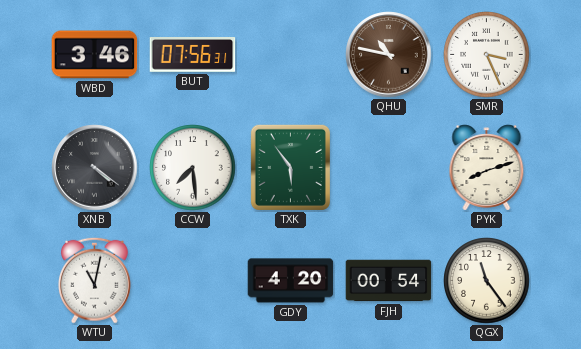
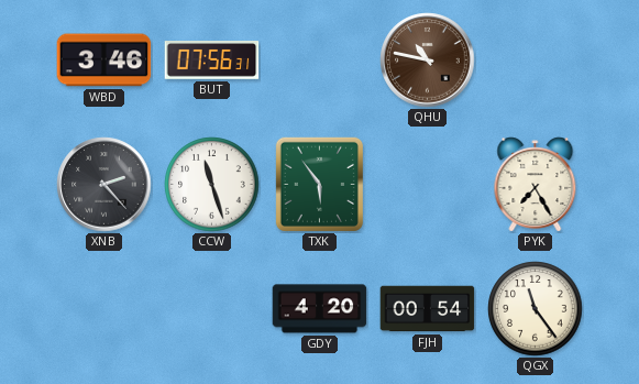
SMR: 3:26 -> none (487, 55)
XNB: 4:21 -> 2:23 (104, 185)
CCW: 7:29 -> 11:27 (212, 185)
PYK: 8:12 -> 7:25 (536, 185)
WTU: 11:02 -> none (94, 280)
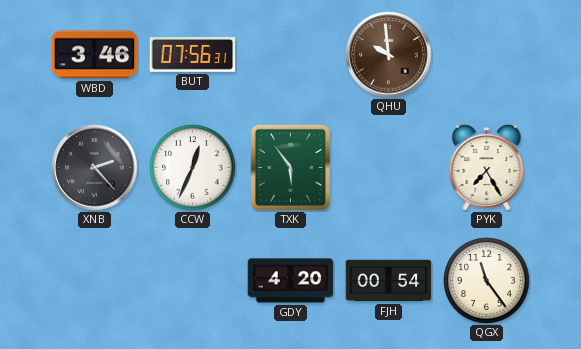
QHU: 10:47 -> 9:59 (389, 55)
CCW: 11:27 -> 12:34 (193, 168)
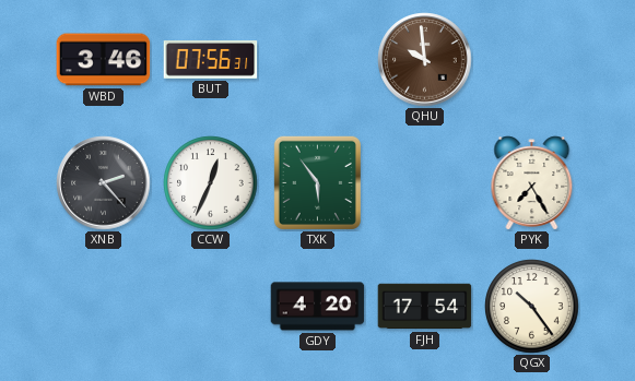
FJH: 00:54 -> 17:54 (425, 307)
QGX: 11:24 -> 10:24 (532, 307)
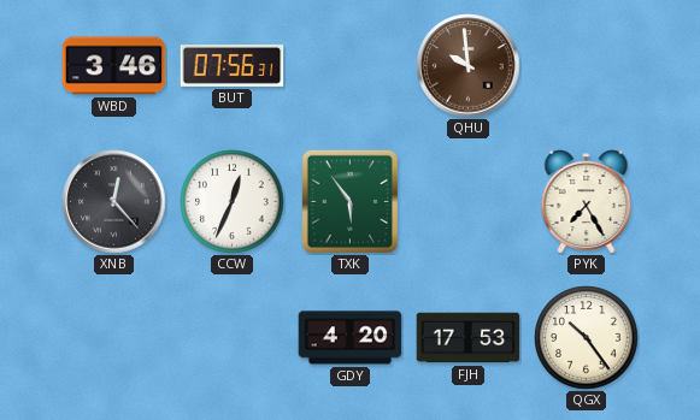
XNB: 2:23 -> 12:23 (114, 202)
FJH: 17:54 -> 17:53 (469, 338)
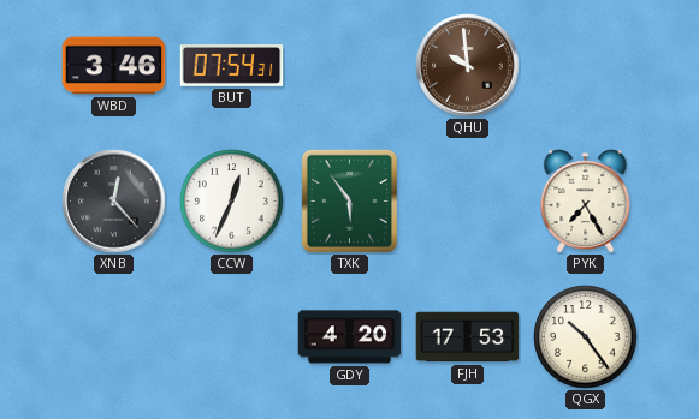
BUT: 07:56 -> 07:54 (232, 66)
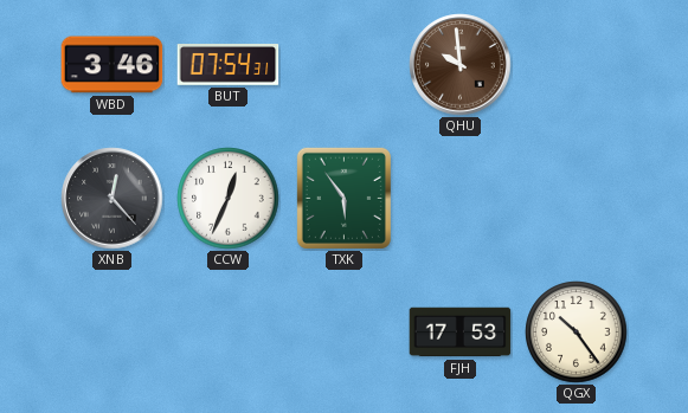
PYK: 7:25 -> none (586, 202)
GDY: 4:20 -> none (350, 337)
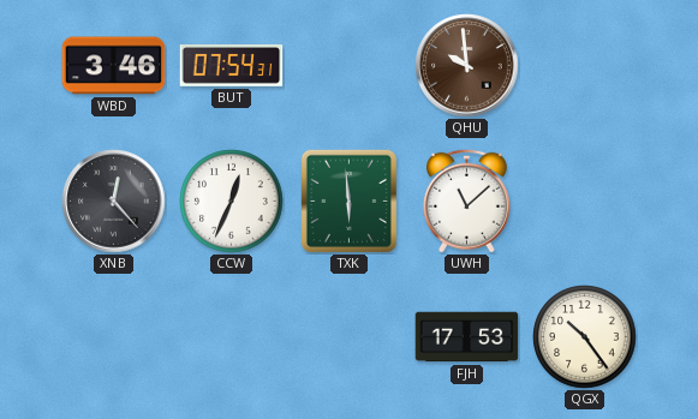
TXK: 5:54 -> 5:59 (348, 200)
UWH: none -> 11:08 (466, 200)
